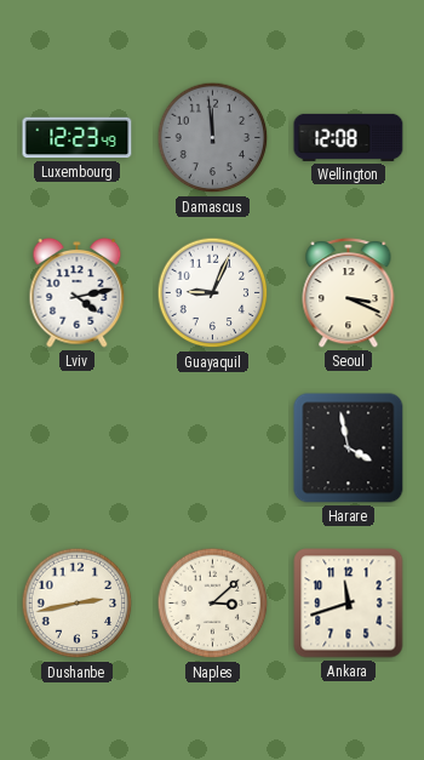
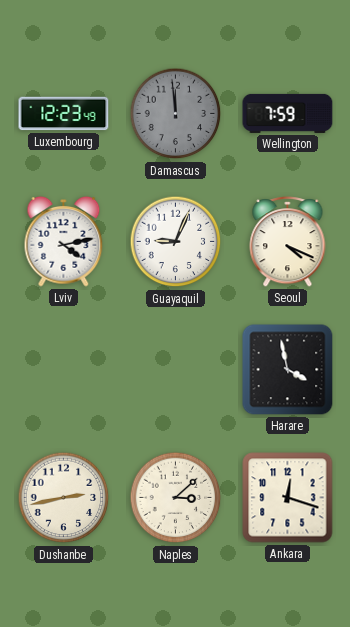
Wellington: 12:08 -> 7:59 (288, 113)
Seoul: 3:19 -> 4:19 (288, 242)
Ankara: 11:42 -> 12:18 (288, 498)
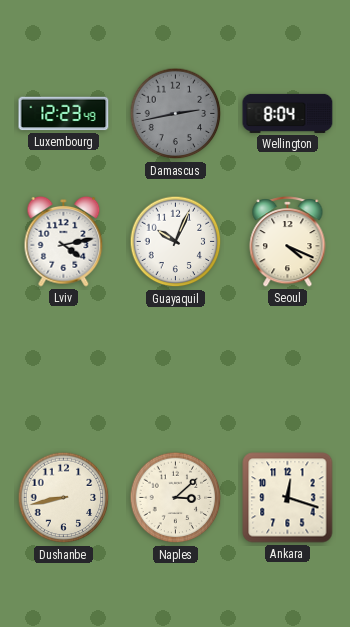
Damascus: 11:59 -> 2:43 (176, 114)
Wellington: 7:59 -> 8:04 (288, 113)
Guayaquil: 9:04 -> 10:04 (176, 242)
Harare: 3:58 -> none (288, 370)
Dushanbe: 2:43 -> 8:43 (64, 498)
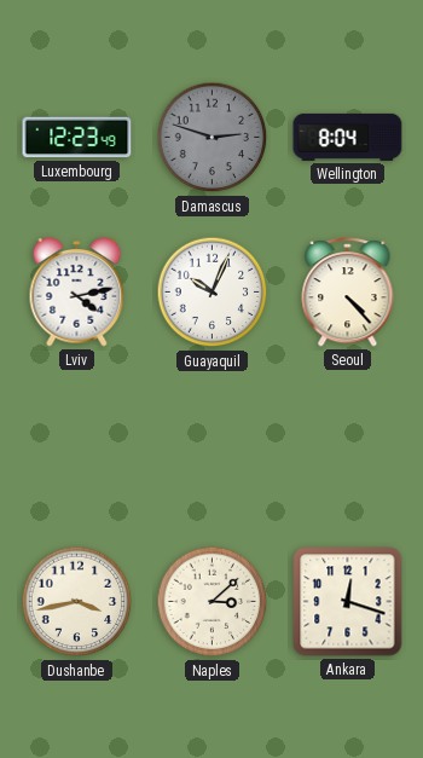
Damascus: 2:43 -> 2:48 (213, 138)
Seoul: 4:19 -> 4:23 (348, 293)
Dushanbe: 8:43 -> 3:43 (77, 602)
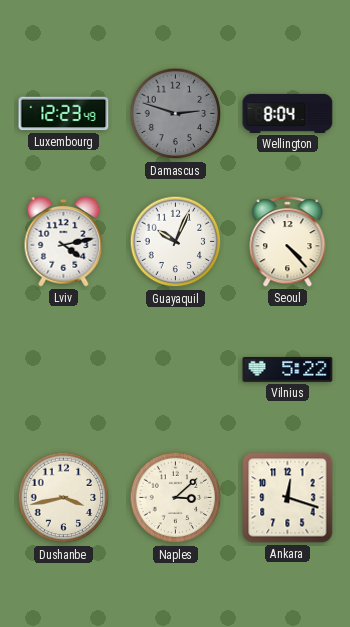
Vilnius: none -> 5:22 (288, 369)
